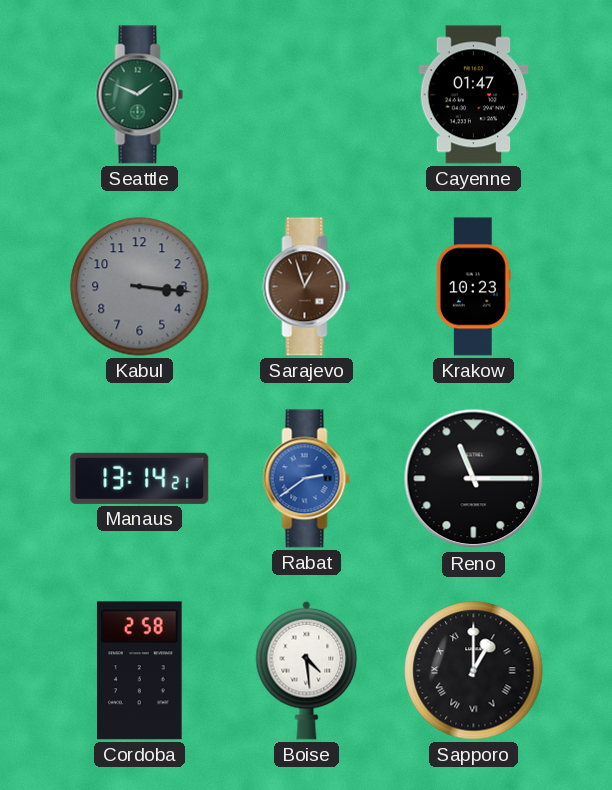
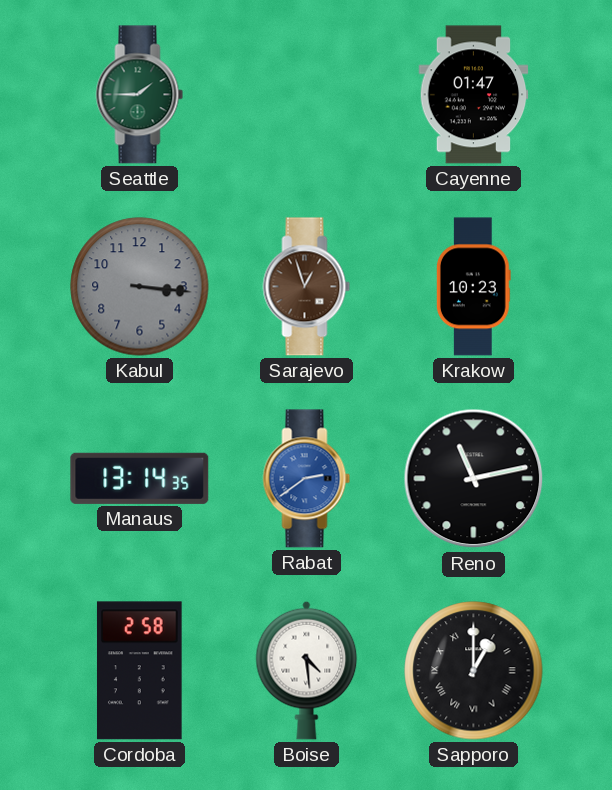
Seattle: 1:49 -> 1:45 (140, 95)
Manaus: 13:14:21 -> 13:14:35 (140, 478)
Reno: 11:15 -> 11:13 (474, 479)
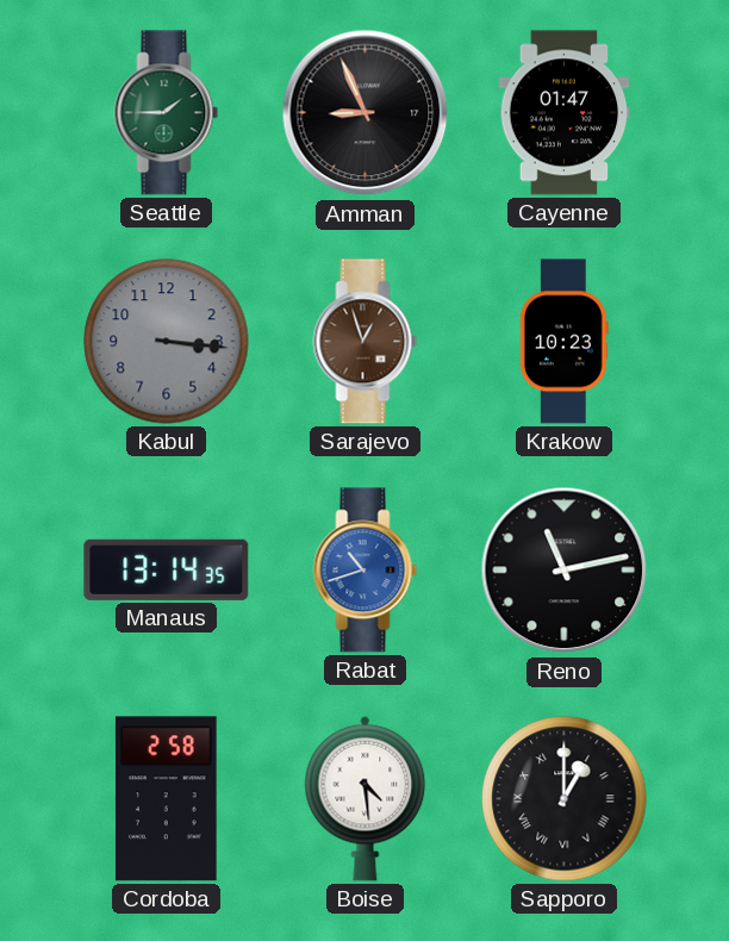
Amman: none -> 8:56 (366, 113)
Rabat: 2:39 -> 10:42 (366, 571)
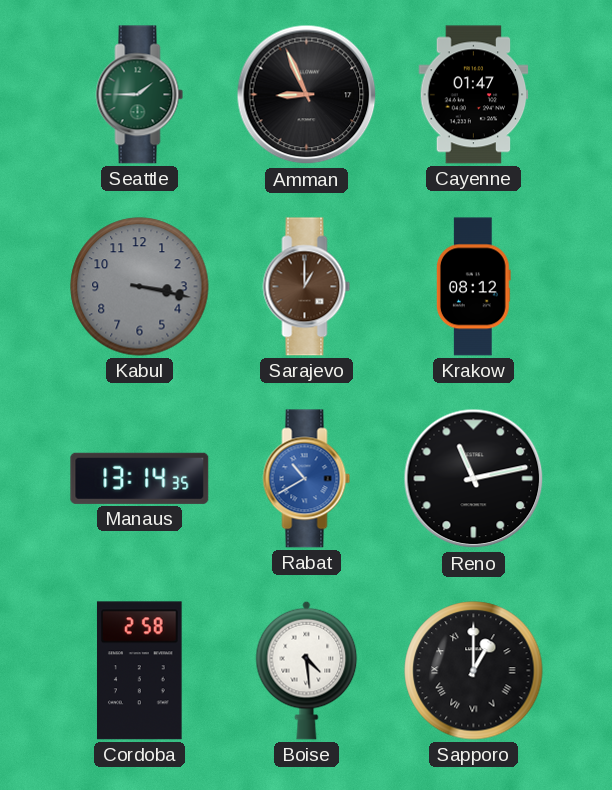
Kabul: 3:16 -> 3:17 (140, 287)
Sarajevo: 12:57 -> 1:00 (307, 287)
Krakow: 10:23 -> 08:12 (473, 287)
Rabat: 10:42 -> 10:40 (307, 479)
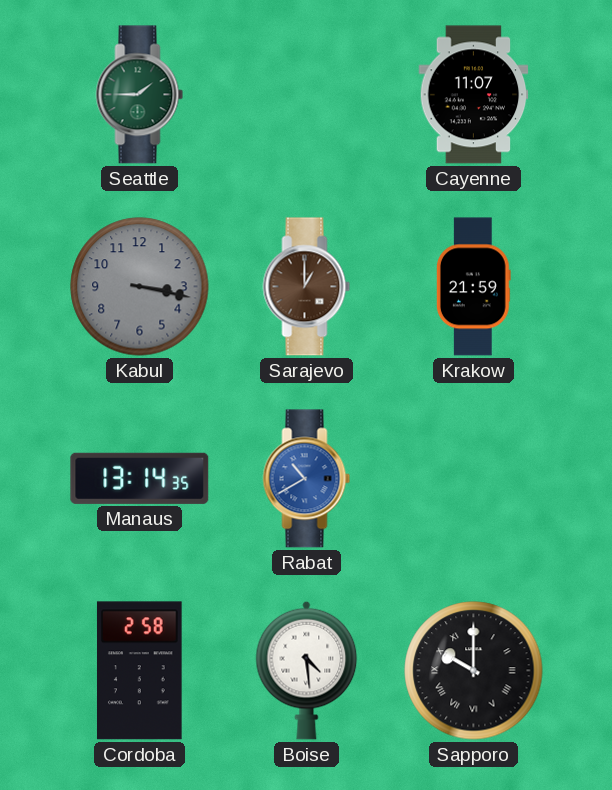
Amman: 8:56 -> none (307, 95)
Cayenne: 01:47 -> 11:07 (474, 95)
Krakow: 08:12 -> 21:59 (473, 287)
Reno: 11:13 -> none (474, 479)
Sapporo: 1:00 -> 10:00 (474, 671)
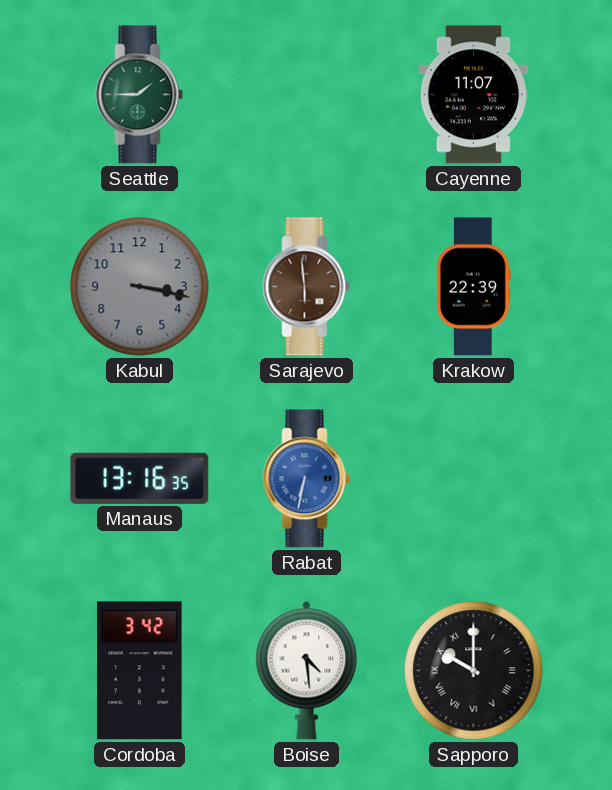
Sarajevo: 1:00 -> 5:59 (307, 287)
Krakow: 21:59 -> 22:39 (473, 287)
Manaus: 13:14 -> 13:16 (140, 478)
Rabat: 10:40 -> 6:32 (307, 479)
Cordoba: 2:58 -> 3:42 (140, 671)
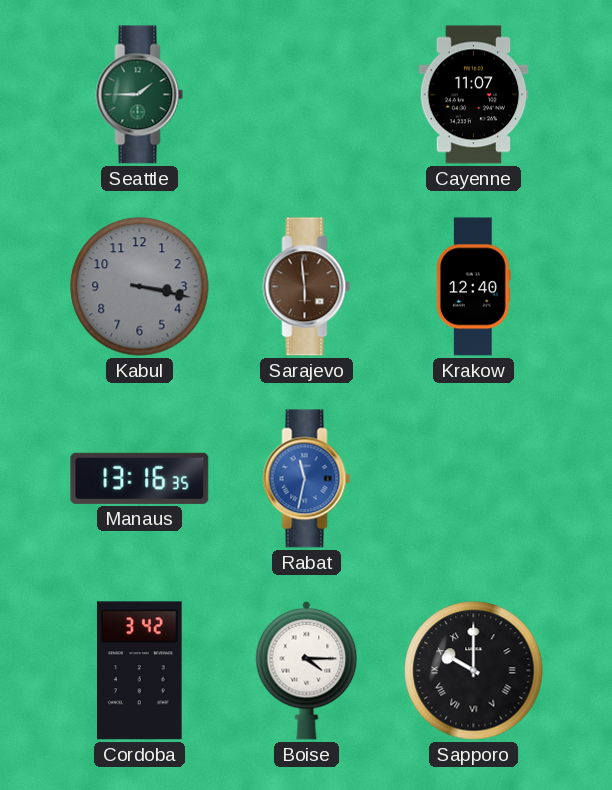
Krakow: 22:39 -> 12:40 (473, 287)
Rabat: 6:32 -> 11:32 (307, 479)
Boise: 4:29 -> 4:15 (307, 670)
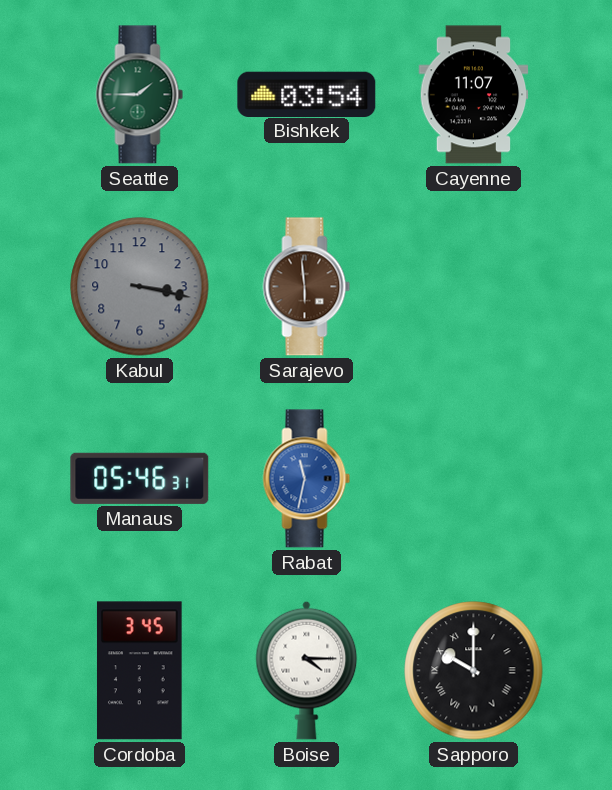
Bishkek: none -> 03:54 (307, 94)
Krakow: 12:40 -> none (473, 287)
Manaus: 13:16 -> 05:46 (140, 478)
Cordoba: 3:42 -> 3:45 (140, 671)
